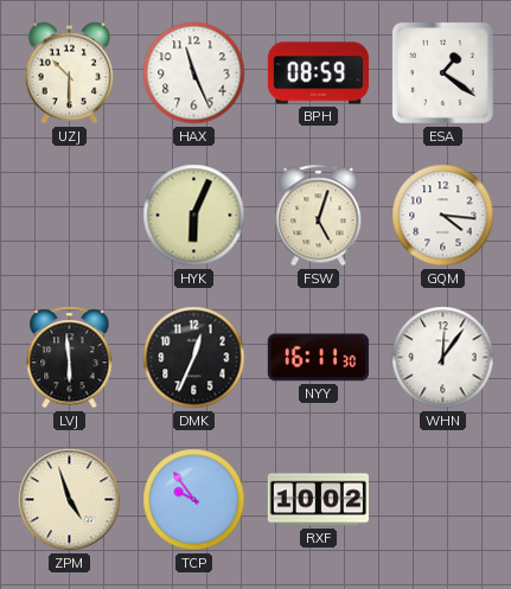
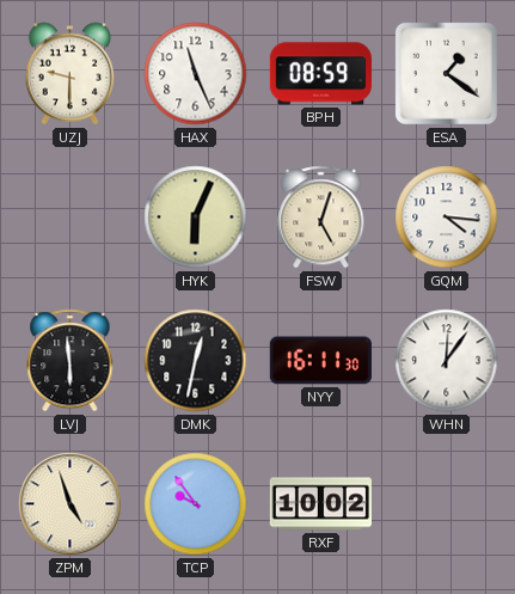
UZJ: 10:30 -> 9:30 (70, 74)
DMK: 12:34 -> 12:32 (196, 361)
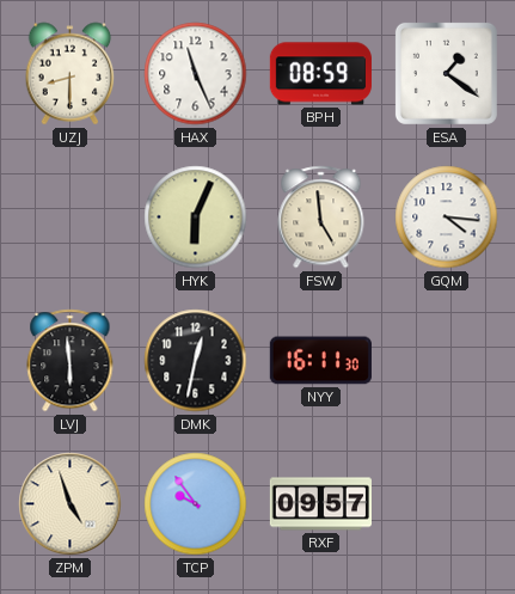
UZJ: 9:30 -> 8:30 (70, 74)
FSW: 5:03 -> 4:59 (321, 218)
WHN: 12:06 -> none (447, 361)
RXF: 10:02 -> 09:57 (320, 504)
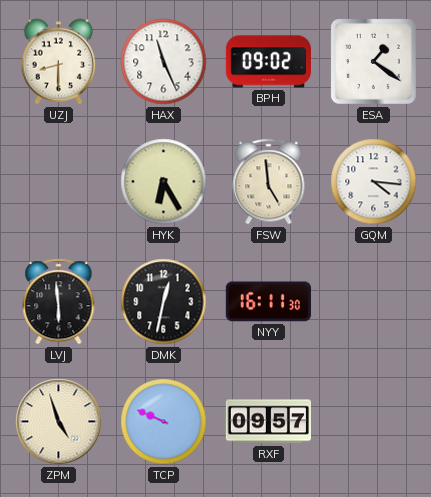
BPH: 08:59 -> 09:02 (268, 62)
HYK: 6:04 -> 6:25 (164, 182)
TCP: 9:54 -> 9:49 (164, 422)
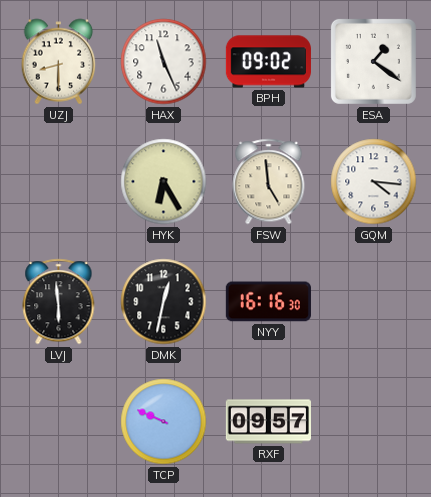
NYY: 16:11 -> 16:16 (268, 302)
ZPM: 4:57 -> none (59, 422)
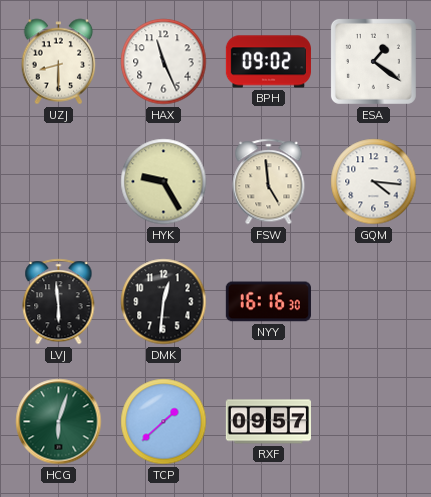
HYK: 6:25 -> 9:25 (164, 182)
DMK: 12:32 -> 12:31 (164, 302)
HCG: none -> 6:03 (59, 422)
TCP: 9:49 -> 1:38 (164, 422)
